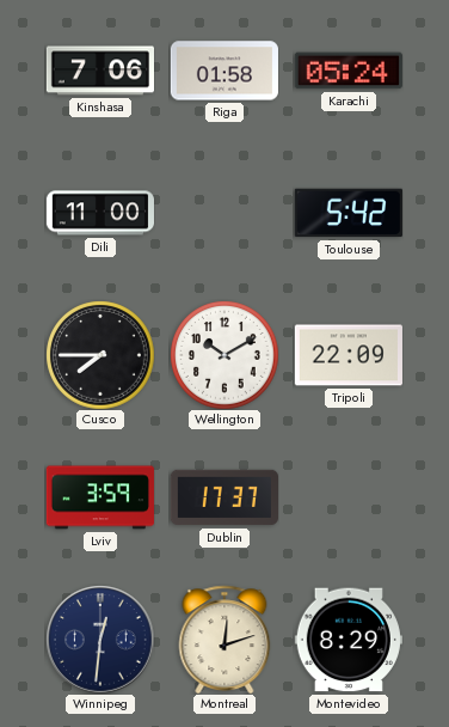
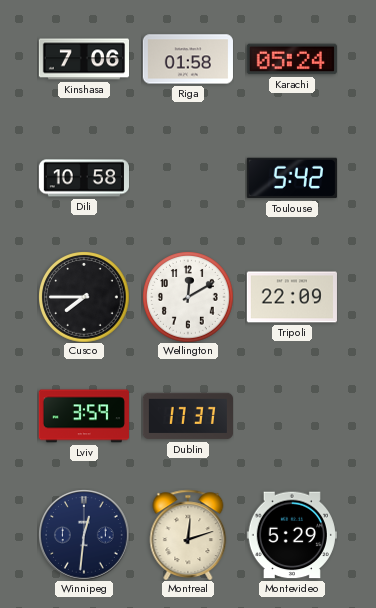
Dili: 11:00 -> 10:58 (83, 178)
Wellington: 10:10 -> 12:10 (188, 297)
Montevideo: 8:29 -> 5:29 (292, 535)
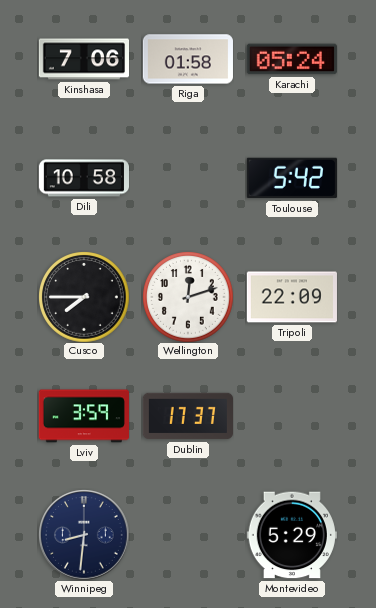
Wellington: 12:10 -> 12:12 (188, 297)
Winnipeg: 12:31 -> 8:31 (84, 535)
Montreal: 12:12 -> none (188, 535)
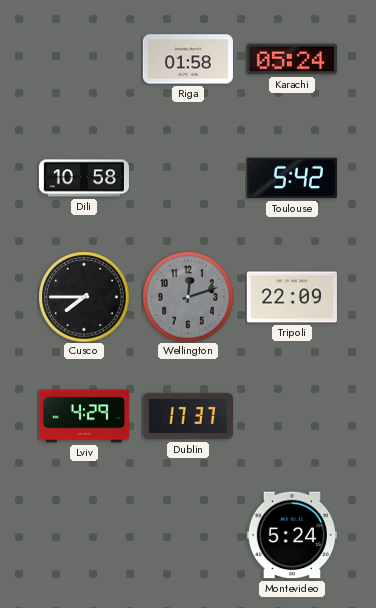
Kinshasa: 7:06 -> none (83, 59)
Wellington dial: white -> grey (188, 297)
Lviv: 3:59 -> 4:29 (84, 416)
Winnipeg: 8:31 -> none (84, 535)
Montevideo: 5:29 -> 5:24 (292, 535)
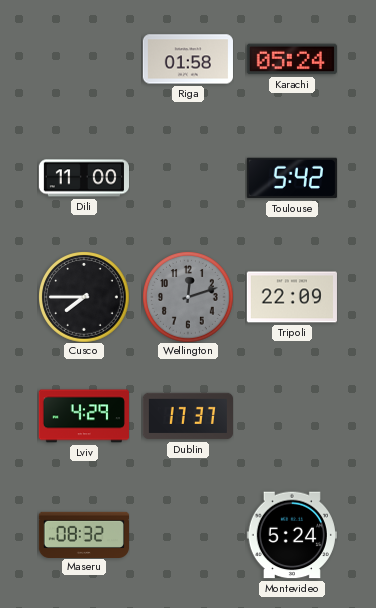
Dili: 10:58 -> 11:00 (83, 178)
Maseru: none -> 08:32 (83, 534)
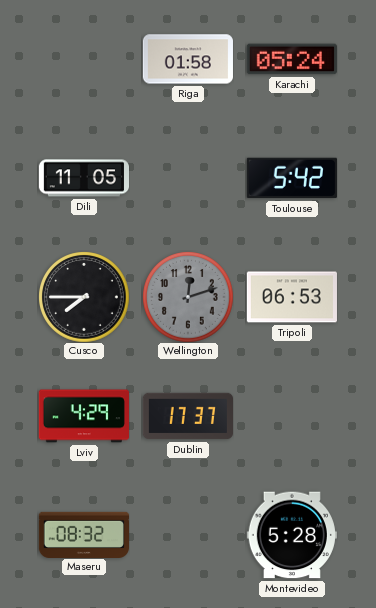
Dili: 11:00 -> 11:05 (83, 178)
Tripoli: 22:09 -> 06:53 (292, 297)
Montevideo: 5:24 -> 5:28 (292, 535)
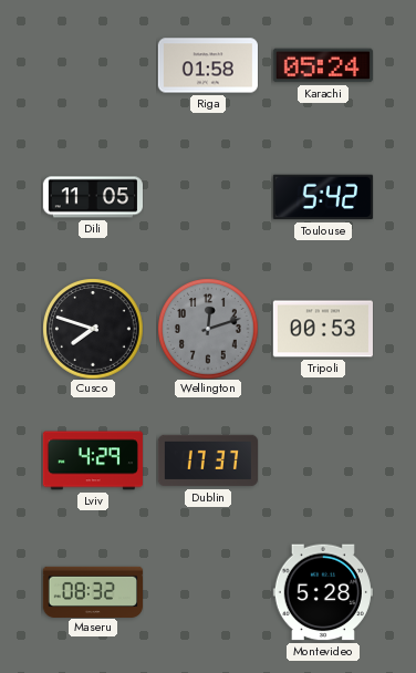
Cusco: 7:45 -> 7:48 (93, 329)
Tripoli: 06:53 -> 00:53 (323, 329)
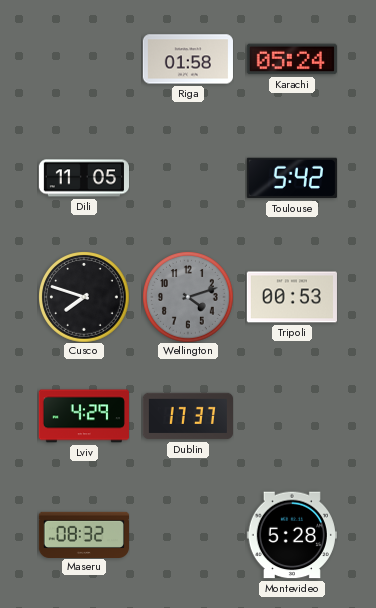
Wellington: 12:12 -> 4:12 (188, 297)
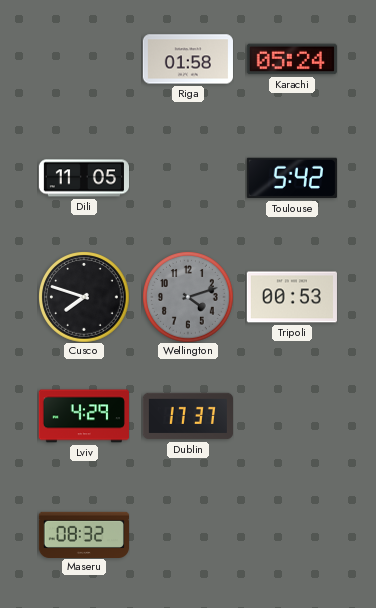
Montevideo: 5:28 -> none (292, 535)
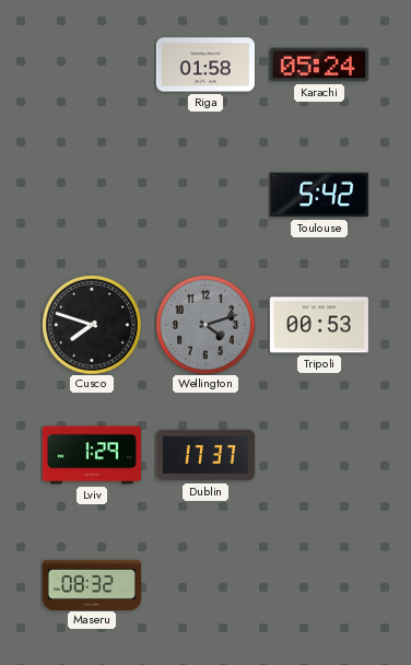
Dili: 11:05 -> none (83, 178)
Lviv: 4:29 -> 1:29 (92, 455)
